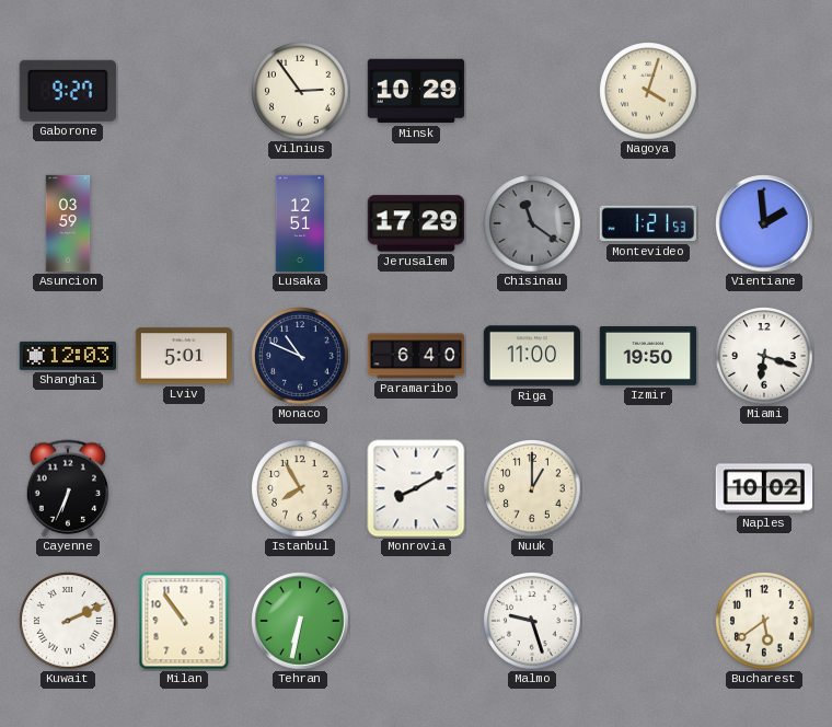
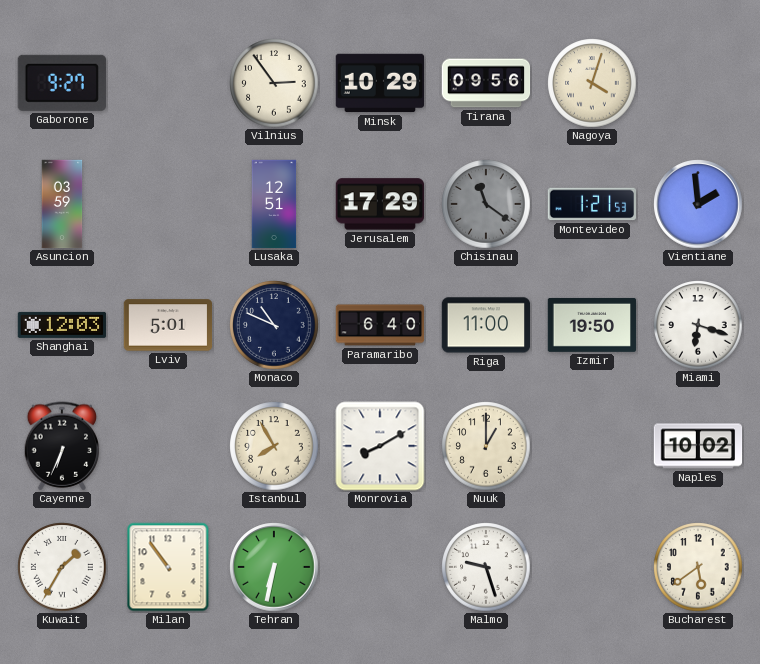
Tirana: none -> 09:56 (486, 83)
Kuwait: 2:11 -> 1:35 (62, 567)
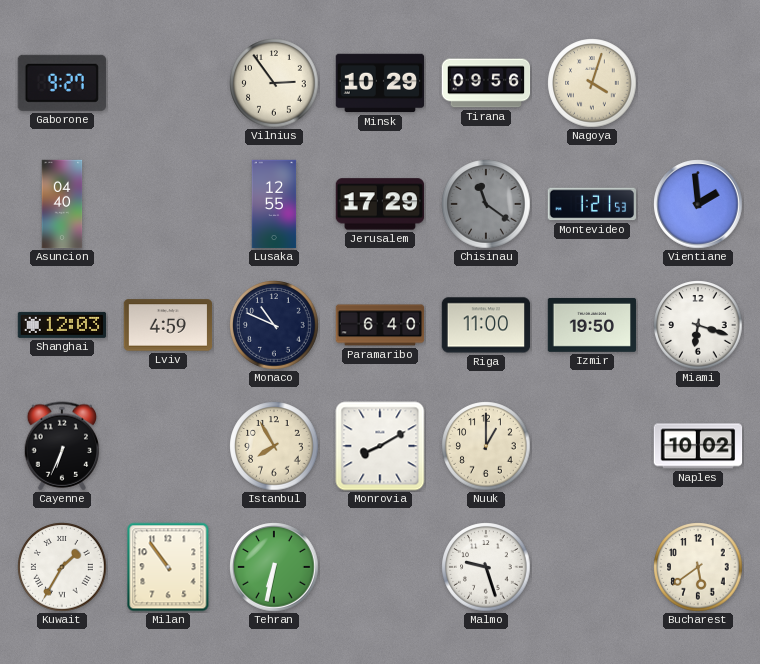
Asuncion: 03:59 -> 04:40 (62, 204)
Lusaka: 12:51 -> 12:55 (274, 204)
Lviv: 5:01 -> 4:59 (168, 325)
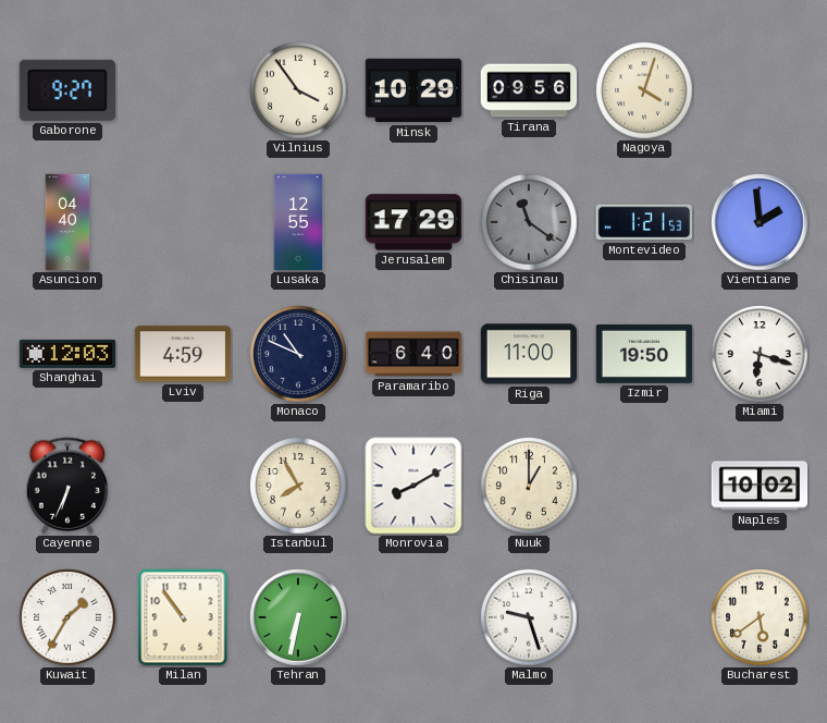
Vilnius: 2:54 -> 3:54 (298, 90)
